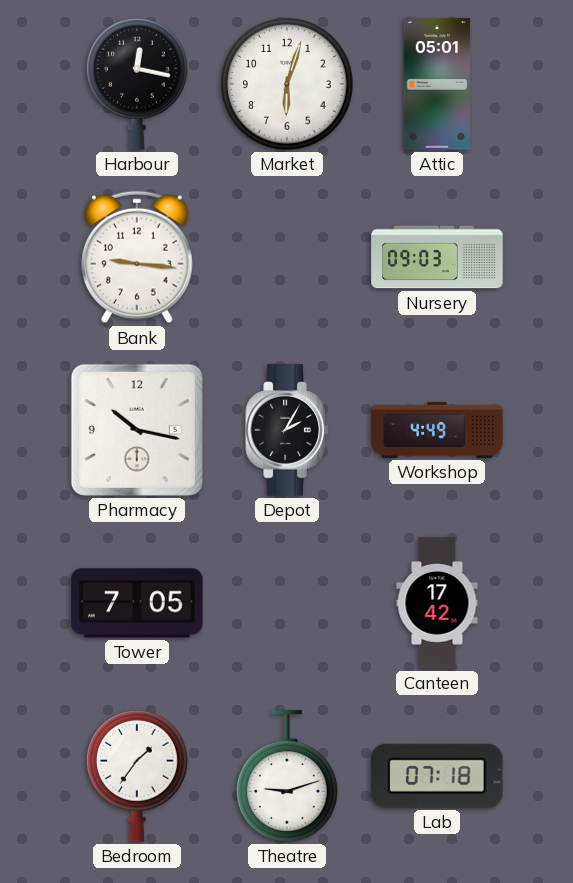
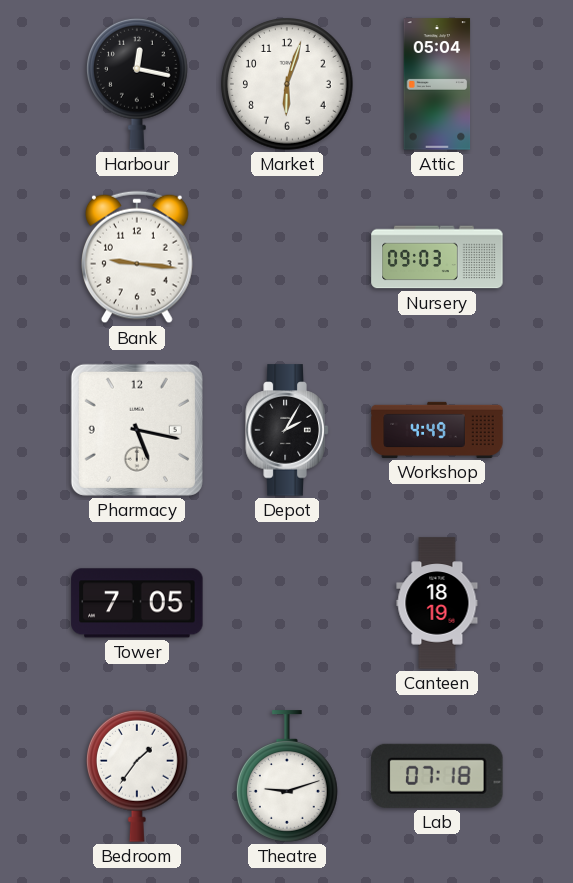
Attic: 05:01 -> 05:04 (437, 84)
Pharmacy: 10:17 -> 5:17 (137, 430)
Canteen: 17:42 -> 18:19 (437, 603)
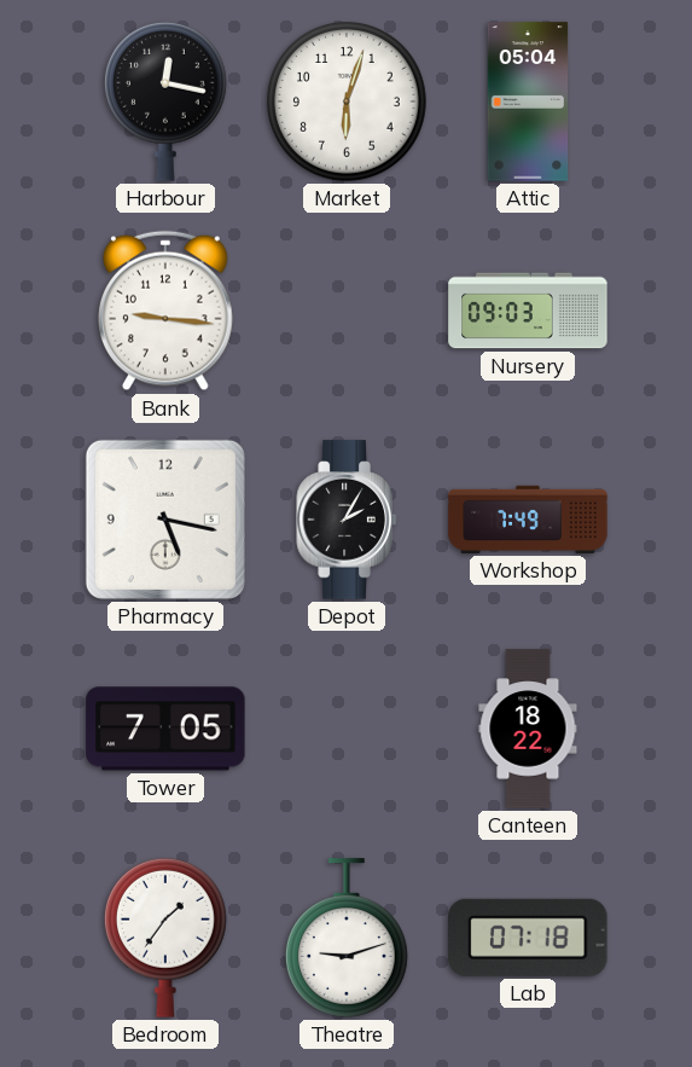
Workshop: 4:49 -> 7:49 (528, 520)
Canteen: 18:19 -> 18:22 (528, 729)
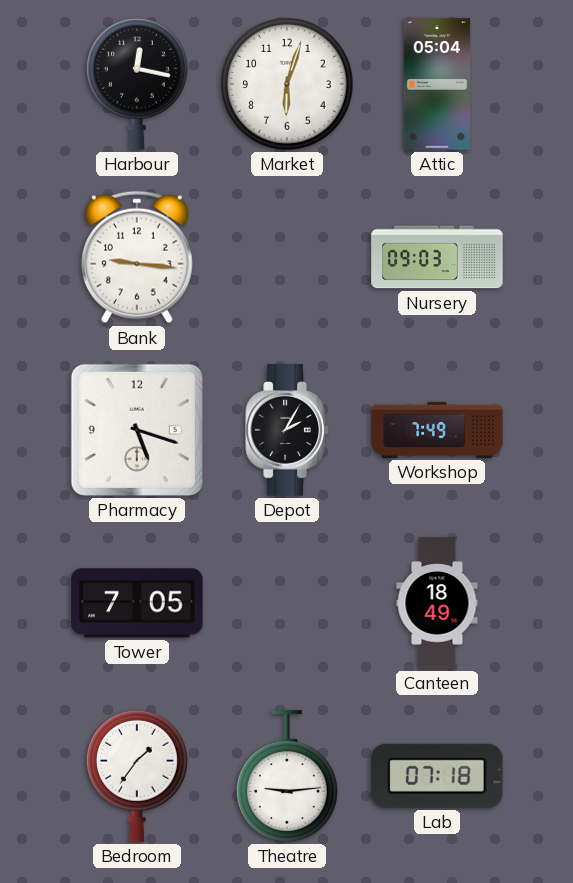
Pharmacy: 5:17 -> 5:18 (137, 430)
Canteen: 18:22 -> 18:49 (437, 603)
Theatre: 9:12 -> 9:14 (287, 776)
